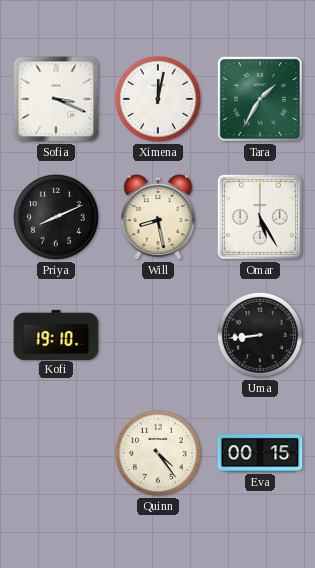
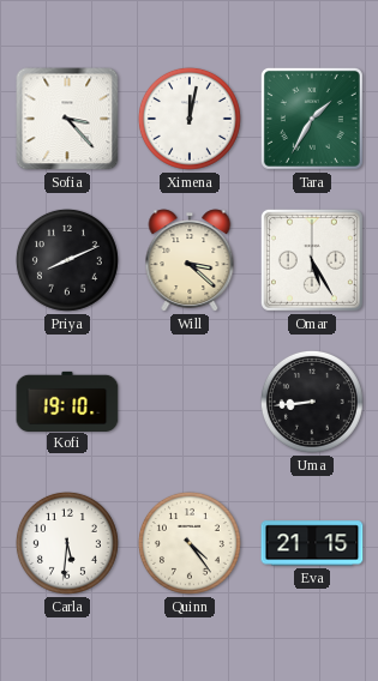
Sofia: 3:19 -> 3:23 (67, 119)
Will: 8:28 -> 3:22 (190, 260)
Carla: none -> 5:31 (67, 543)
Eva: 00:15 -> 21:15 (312, 543)
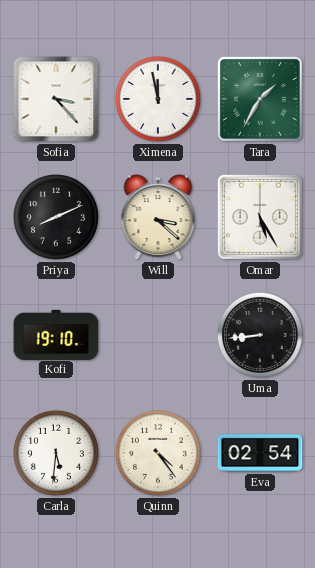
Ximena: 12:02 -> 11:58 (158, 99)
Eva: 21:15 -> 02:54 (260, 453)
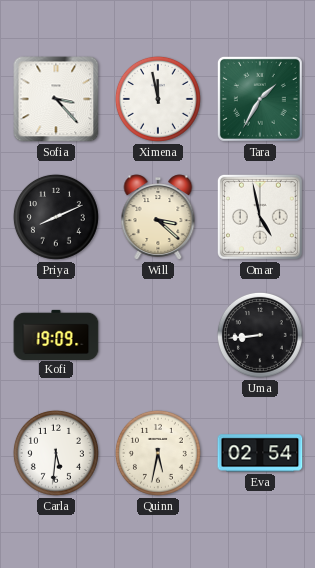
Omar: 5:25 -> 4:58 (260, 217)
Kofi: 19:10 -> 19:09 (56, 334)
Quinn: 4:24 -> 5:32 (158, 453)
